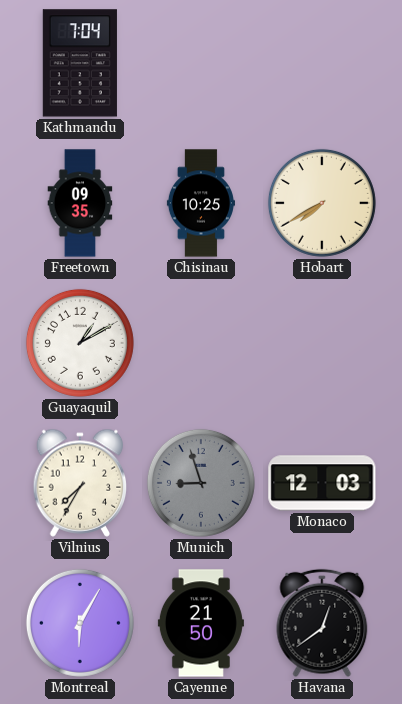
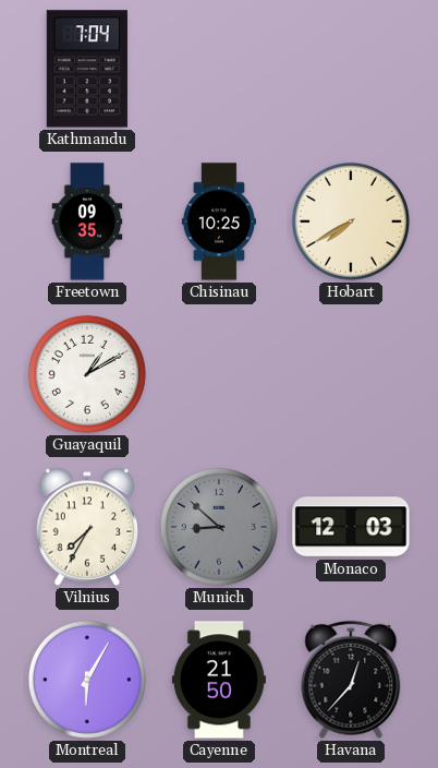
Munich: 8:57 -> 8:52 (219, 527)
Havana: 12:39 -> 12:37 (351, 680)
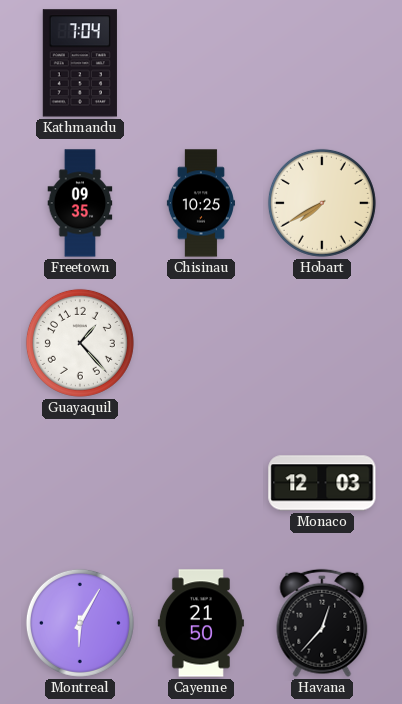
Guayaquil: 1:10 -> 1:23 (80, 343)
Vilnius: 7:35 -> none (87, 527)
Munich: 8:52 -> none (219, 527)
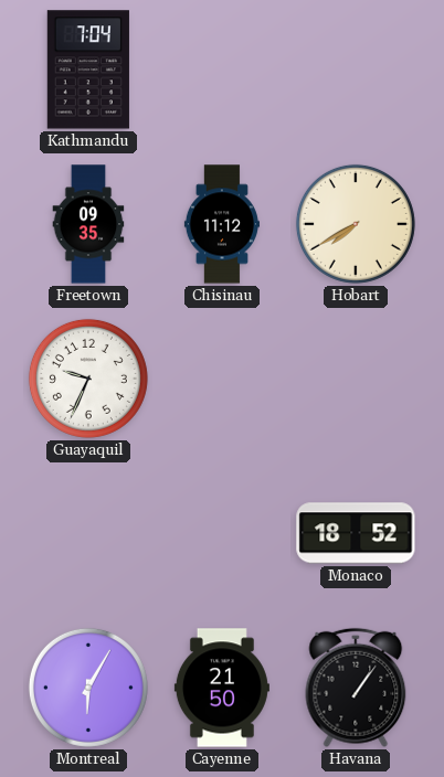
Chisinau: 10:25 -> 11:12 (222, 224)
Guayaquil: 1:23 -> 9:34 (88, 379)
Monaco: 12:03 -> 18:52 (356, 533)
Havana: 12:37 -> 1:06 (356, 688)
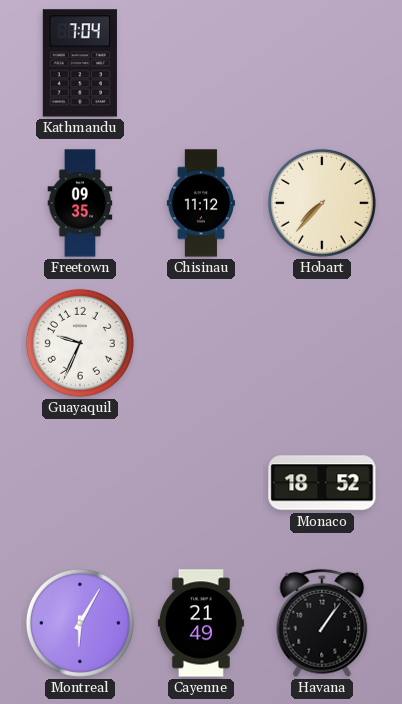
Hobart: 7:40 -> 7:37 (322, 203)
Cayenne: 21:50 -> 21:49 (201, 623)
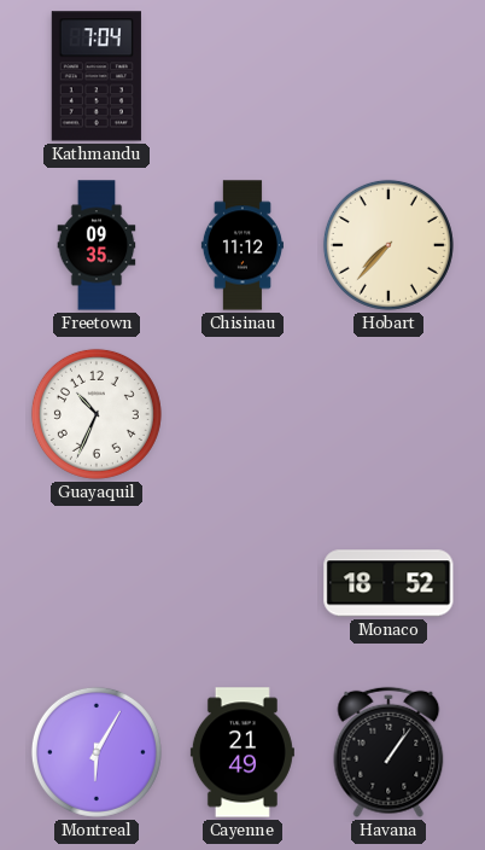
Guayaquil: 9:34 -> 10:34 (97, 414)
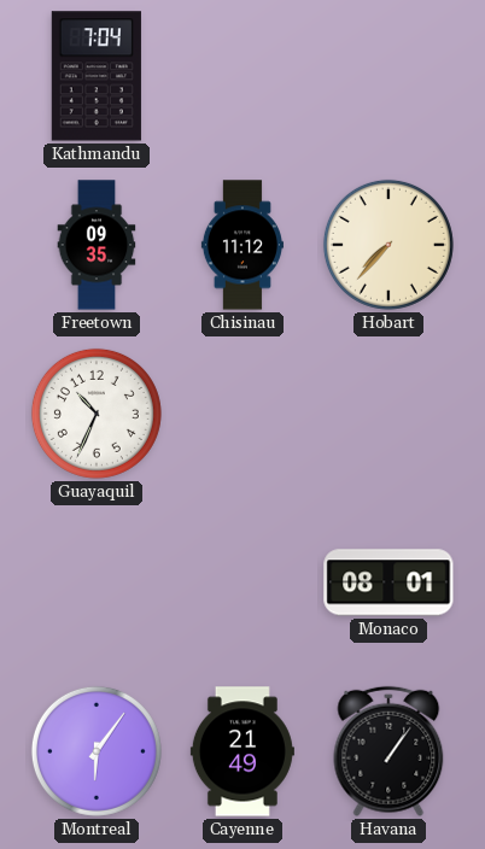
Monaco: 18:52 -> 08:01 (388, 582)
Montreal: 6:05 -> 6:06 (97, 751)
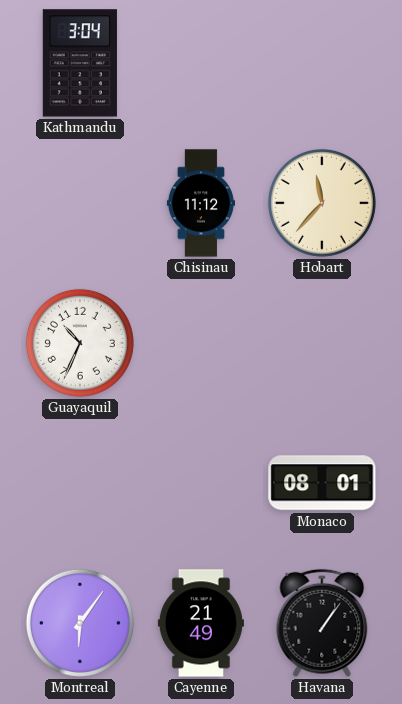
Kathmandu: 7:04 -> 3:04 (80, 63)
Freetown: 09:35 -> none (97, 245)
Hobart: 7:37 -> 11:37 (322, 203)
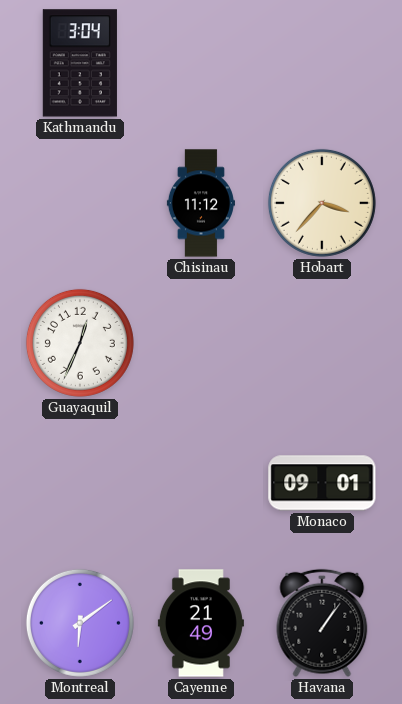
Hobart: 11:37 -> 3:37 (322, 203)
Guayaquil: 10:34 -> 12:34 (80, 343)
Monaco: 08:01 -> 09:01 (322, 483)
Montreal: 6:06 -> 6:09 (80, 623)
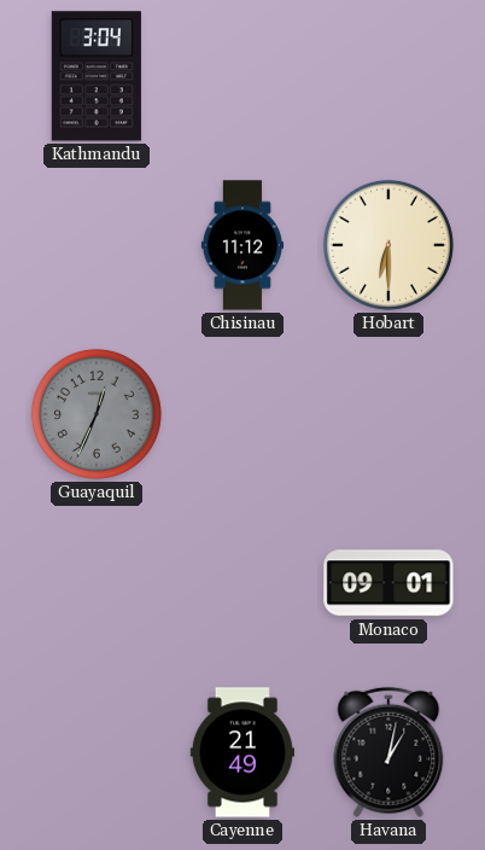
Hobart: 3:37 -> 6:30 (388, 245)
Guayaquil dial: white -> grey (97, 414)
Montreal: 6:09 -> none (80, 623)
Havana: 1:06 -> 1:02 (388, 752)
